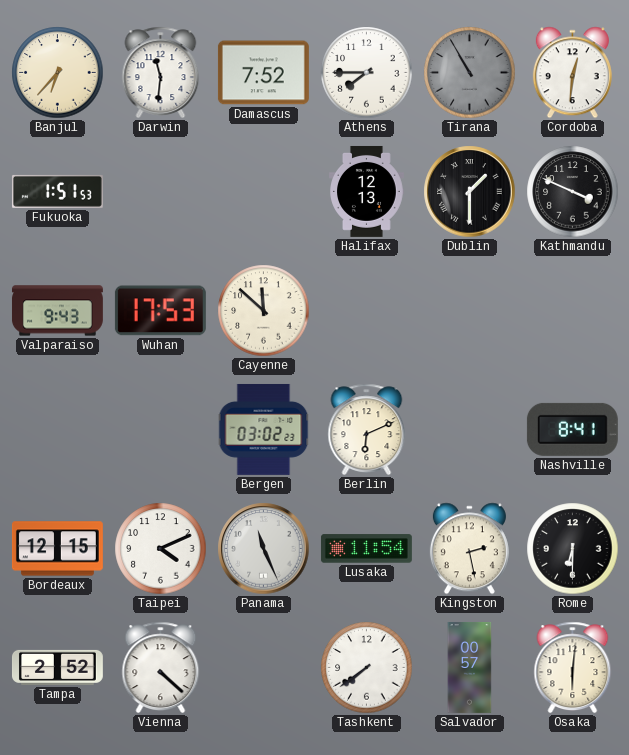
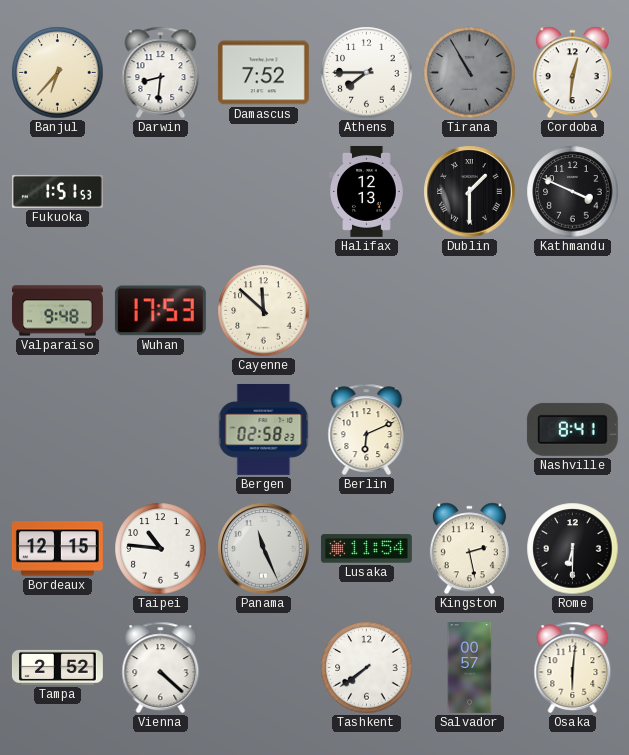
Darwin: 11:31 -> 8:31 (161, 73)
Valparaiso: 9:43 -> 9:48 (57, 311)
Bergen: 03:02 -> 02:58 (264, 429)
Taipei: 4:11 -> 10:46 (161, 549)
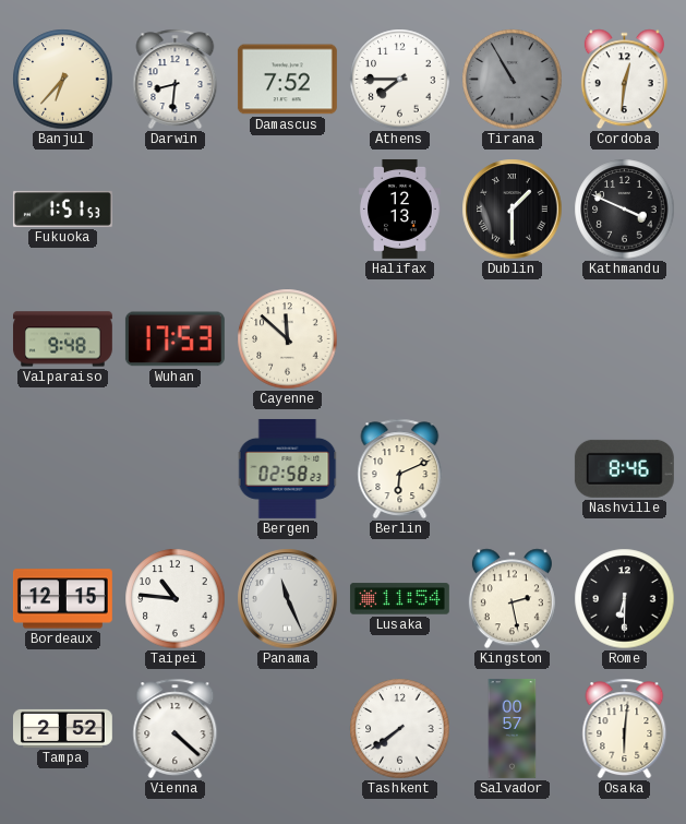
Nashville: 8:41 -> 8:46 (624, 468)
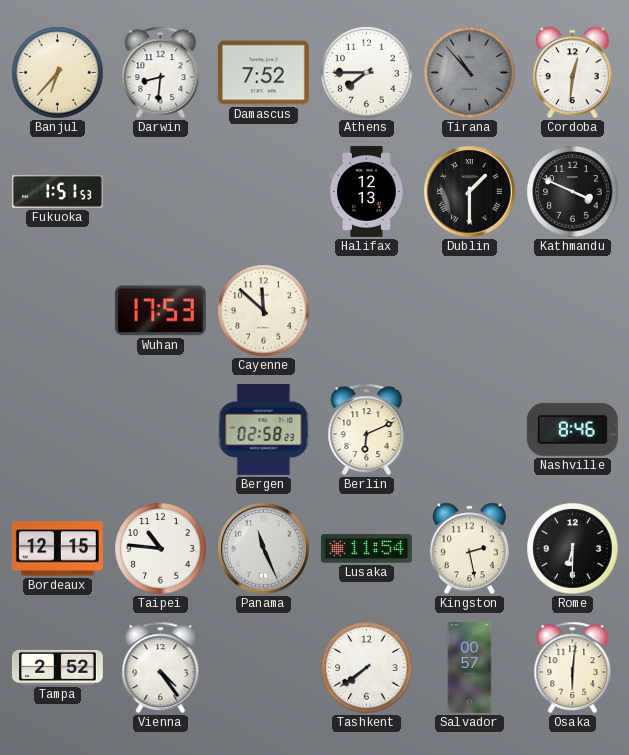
Tirana: 10:55 -> 10:53 (470, 73)
Valparaiso: 9:48 -> none (62, 339)
Vienna: 4:22 -> 4:24 (161, 668)
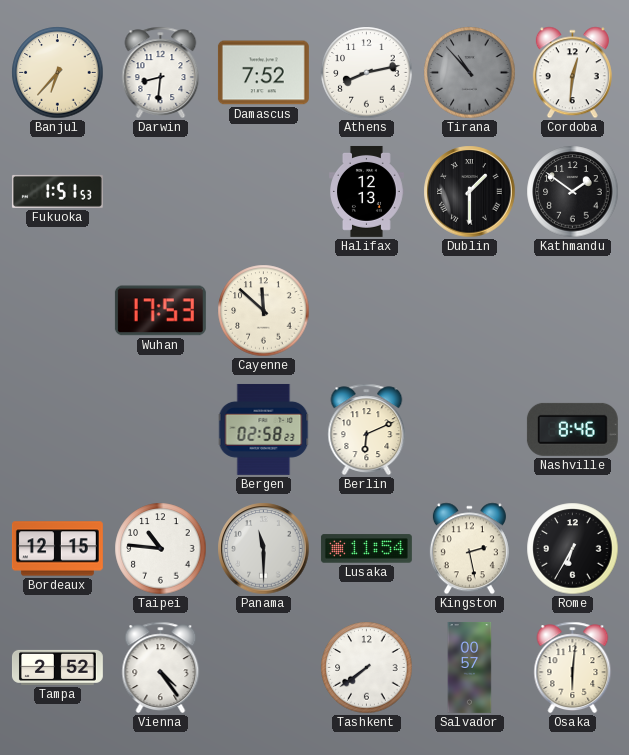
Athens: 7:45 -> 8:13 (367, 73)
Kathmandu: 3:49 -> 1:51 (573, 192)
Panama: 11:26 -> 11:30 (264, 549)
Rome: 6:30 -> 6:35 (573, 549)
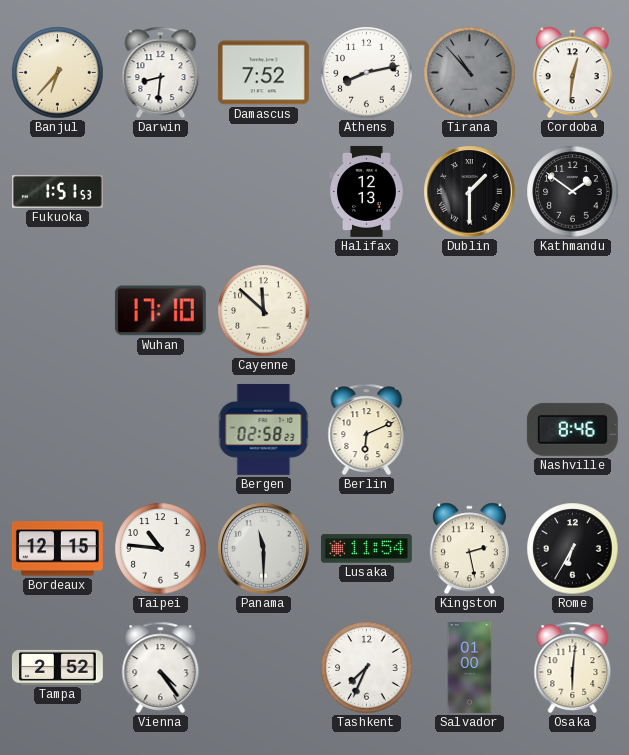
Wuhan: 17:53 -> 17:10 (160, 311)
Tashkent: 7:39 -> 7:34 (367, 668)
Salvador: 00:57 -> 01:00 (470, 667)
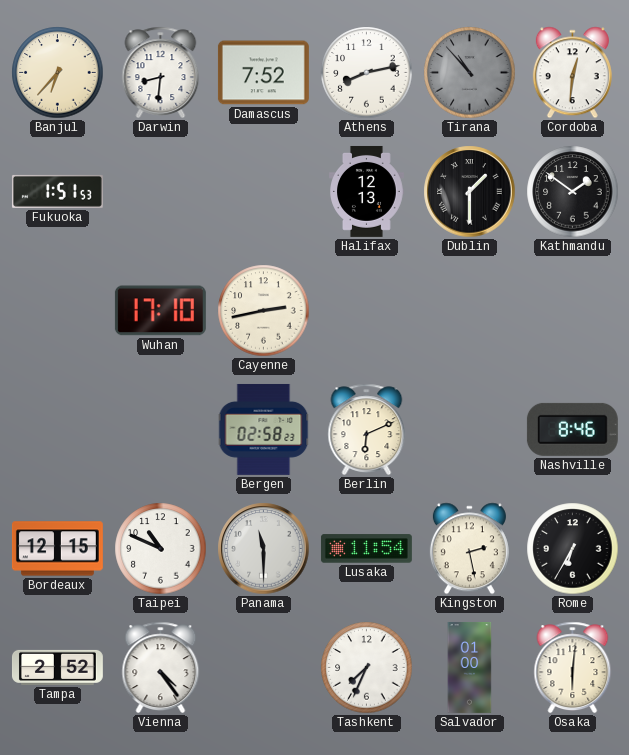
Cayenne: 11:52 -> 2:43 (264, 311)
Taipei: 10:46 -> 10:49 (161, 549)
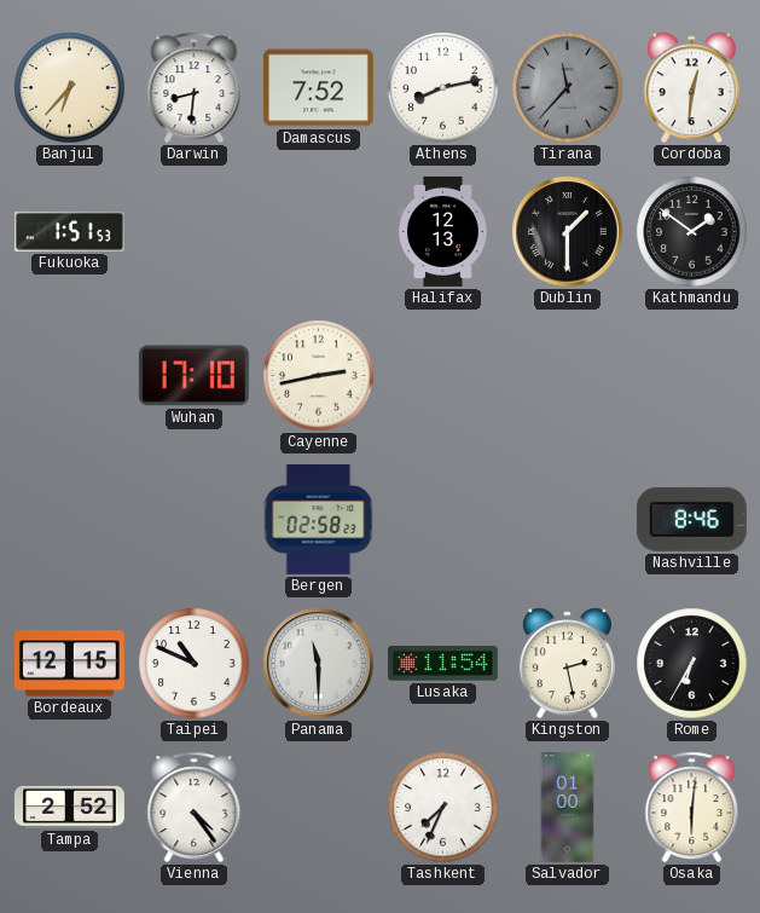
Tirana: 10:53 -> 11:37 (568, 88)
Berlin: 6:11 -> none (367, 430)
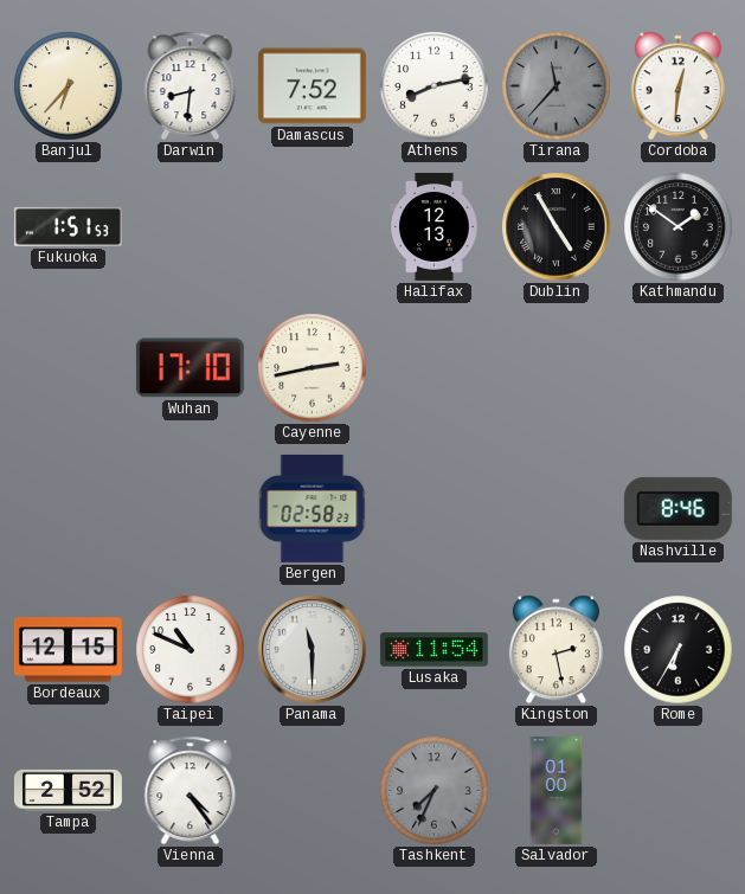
Dublin: 1:30 -> 4:55 (557, 227)
Tashkent dial: white -> grey (435, 791)
Osaka: 6:01 -> none (692, 808)
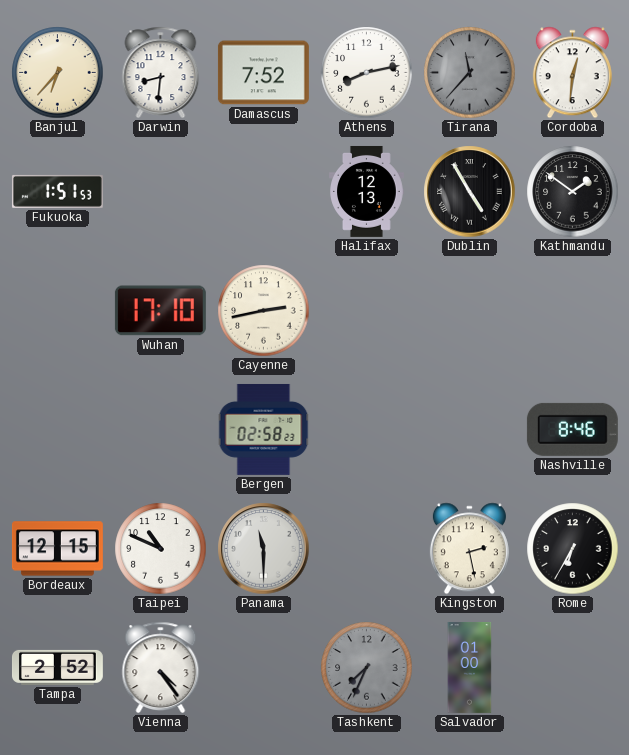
Lusaka: 11:54 -> none (433, 650)
